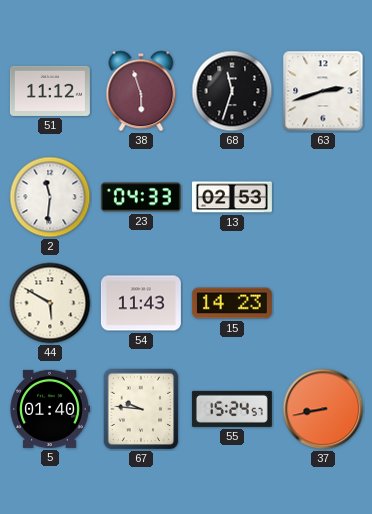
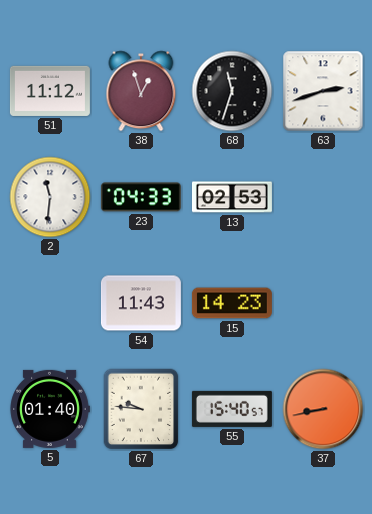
38: 5:57 -> 12:57 (141, 91)
44: 5:50 -> none (50, 303)
55: 15:24 -> 15:40 (232, 409)
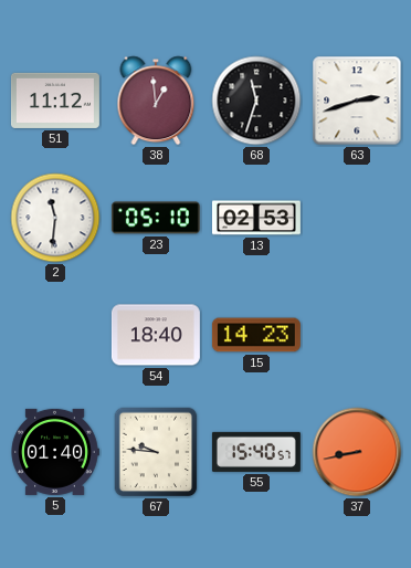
38: 12:57 -> 12:59 (156, 101)
23: 04:33 -> 05:10 (156, 218)
54: 11:43 -> 18:40 (156, 335)
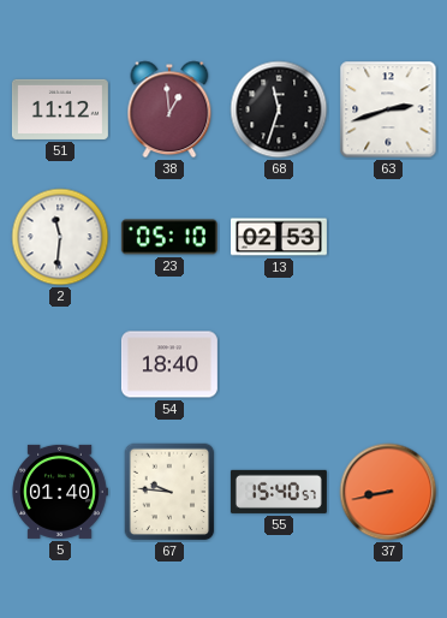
15: 14:23 -> none (256, 335)
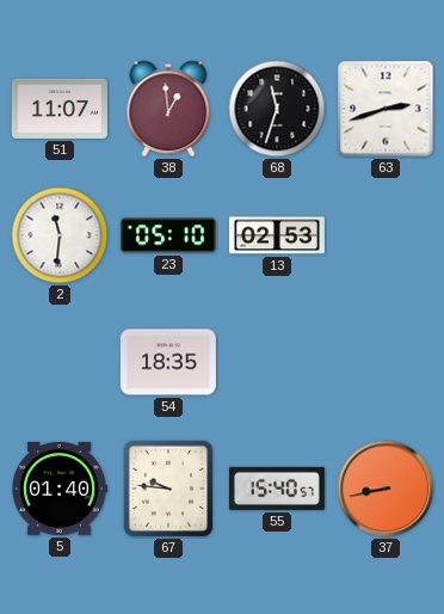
51: 11:12 -> 11:07 (60, 109)
54: 18:40 -> 18:35 (168, 362)
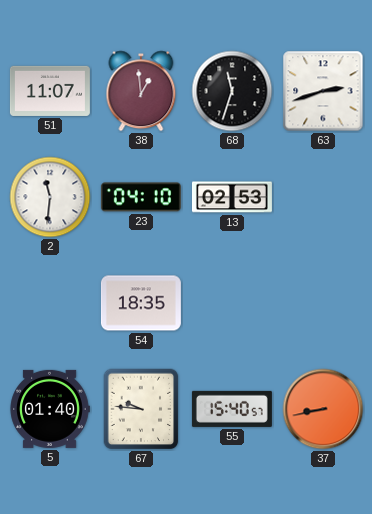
23: 05:10 -> 04:10 (141, 197)
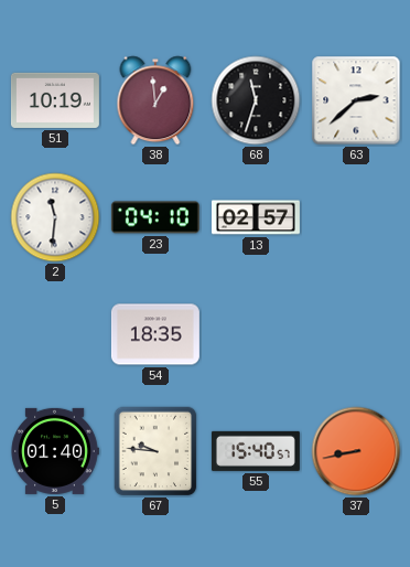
51: 11:07 -> 10:19 (55, 100)
63: 2:42 -> 2:38 (356, 100)
13: 02:53 -> 02:57 (256, 217)
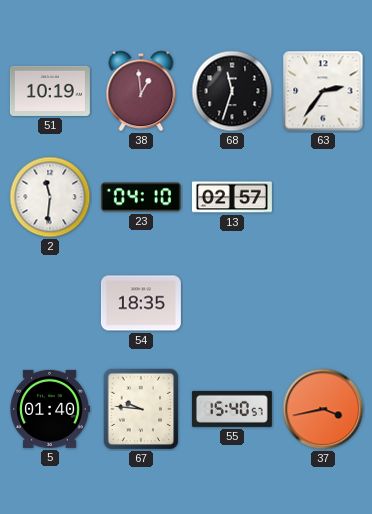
63: 2:38 -> 2:36 (323, 91)
37: 8:43 -> 3:43 (323, 409)
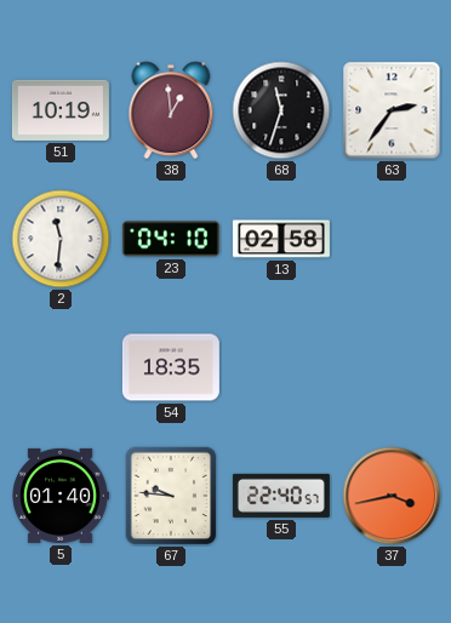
13: 02:57 -> 02:58 (281, 239)
55: 15:40 -> 22:40 (281, 496)
